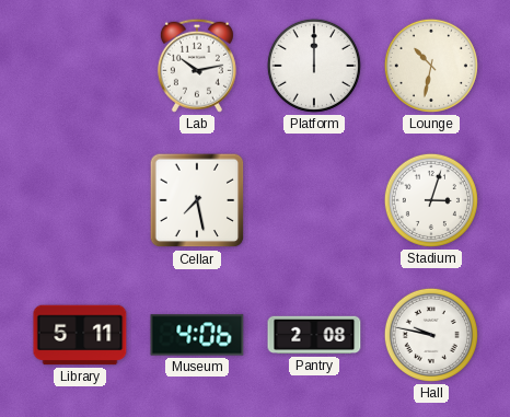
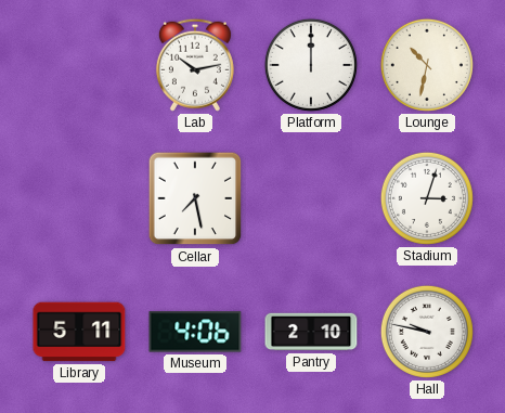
Pantry: 2:08 -> 2:10 (311, 332)
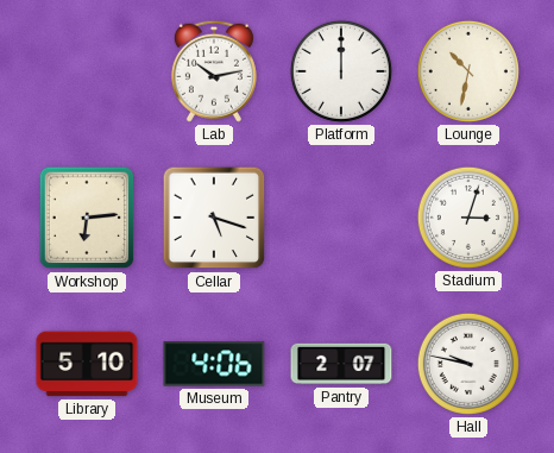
Workshop: none -> 6:14 (87, 218)
Cellar: 7:28 -> 5:18 (214, 218)
Library: 5:11 -> 5:10 (87, 364)
Pantry: 2:10 -> 2:07 (341, 364)
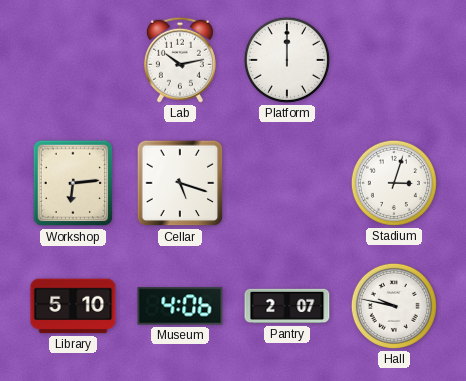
Lounge: 10:32 -> none (468, 71)
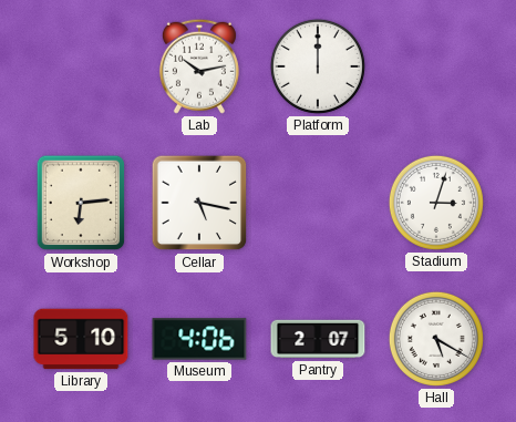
Cellar: 5:18 -> 5:17 (199, 203)
Hall: 9:47 -> 5:20 (436, 339)
